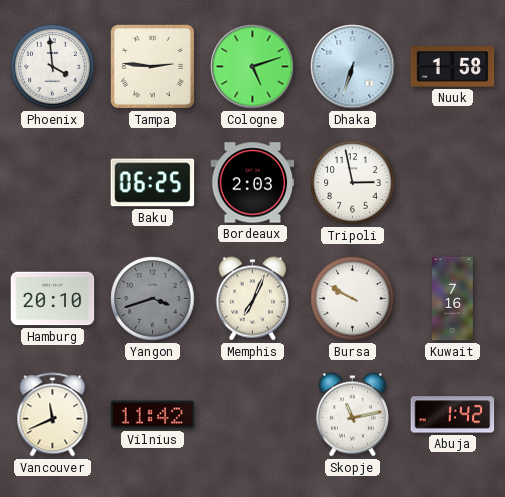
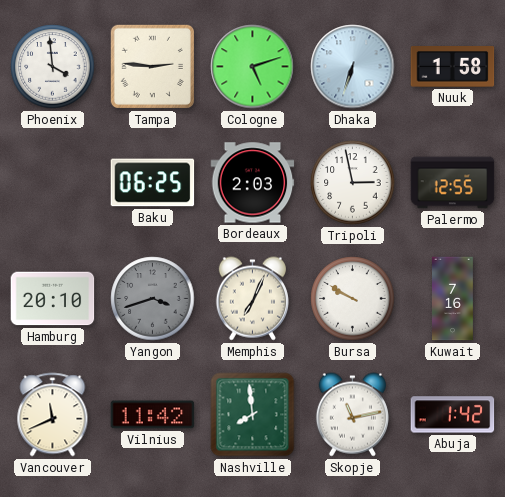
Palermo: none -> 12:55 (453, 183)
Nashville: none -> 7:59 (253, 415)
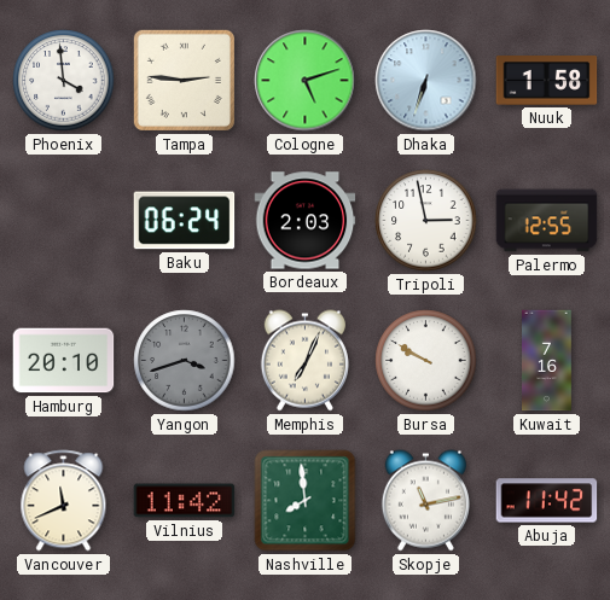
Baku: 06:25 -> 06:24 (185, 221)
Abuja: 1:42 -> 11:42 (547, 501)
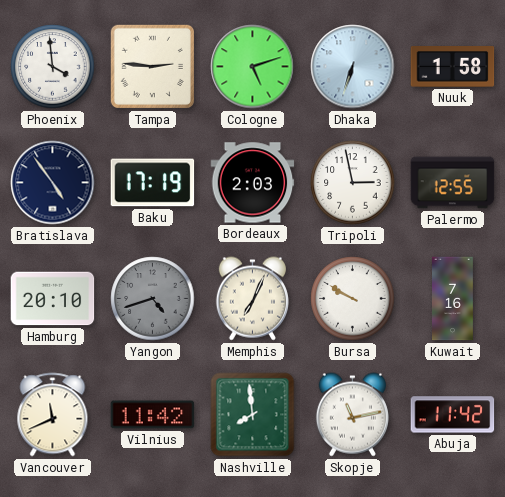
Bratislava: none -> 4:54 (53, 183)
Baku: 06:24 -> 17:19 (153, 183)
Yangon: 3:42 -> 4:42 (153, 299)
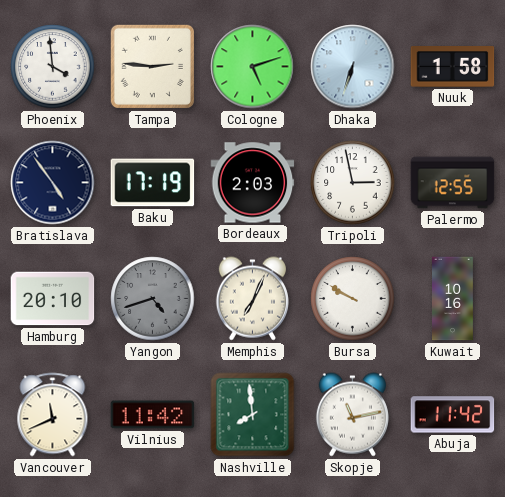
Kuwait: 7:16 -> 10:16 (453, 299)
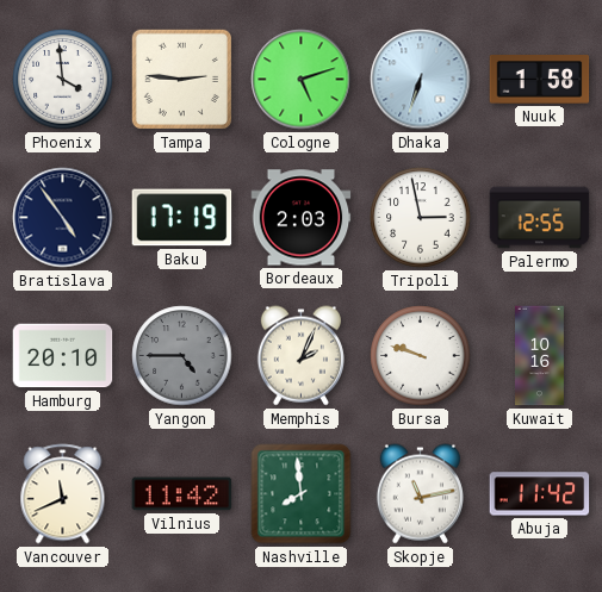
Yangon: 4:42 -> 4:45 (182, 356)
Memphis: 7:04 -> 2:04 (300, 356)
Bursa: 9:50 -> 9:48 (421, 356)
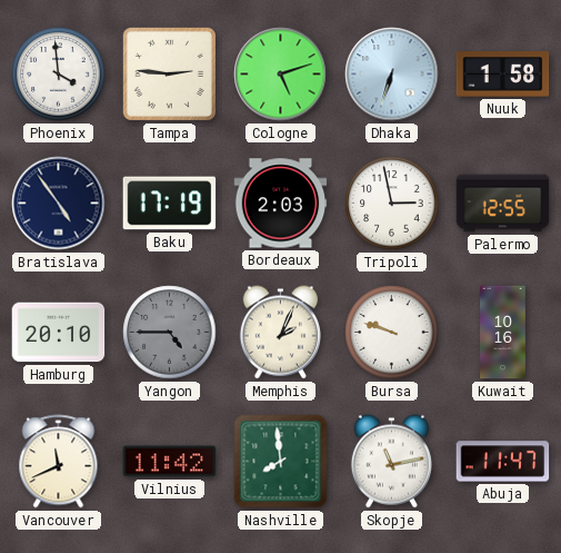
Abuja: 11:42 -> 11:47 (503, 462)
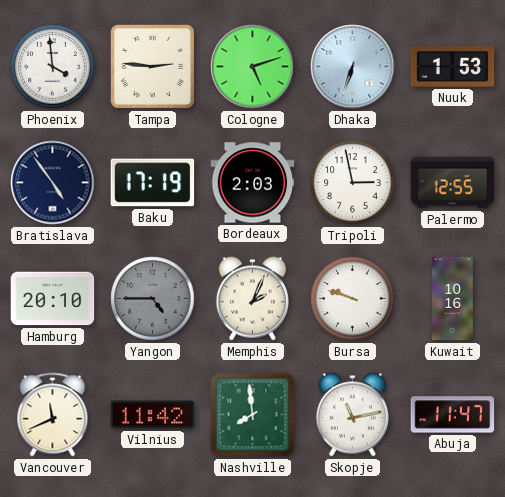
Nuuk: 1:58 -> 1:53 (453, 67)
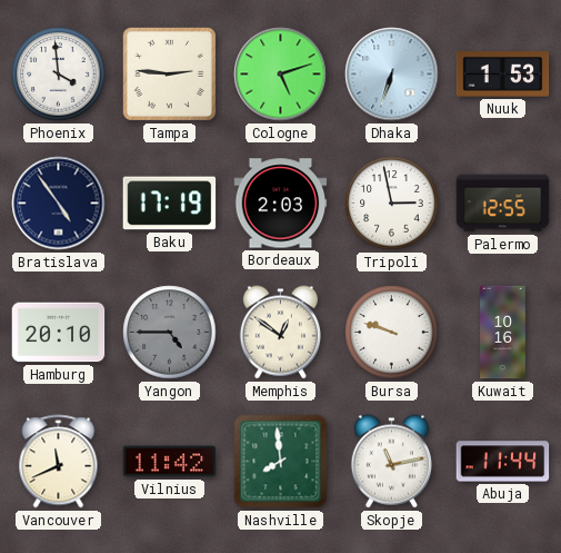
Memphis: 2:04 -> 12:51 (280, 333)
Abuja: 11:47 -> 11:44 (503, 462)
